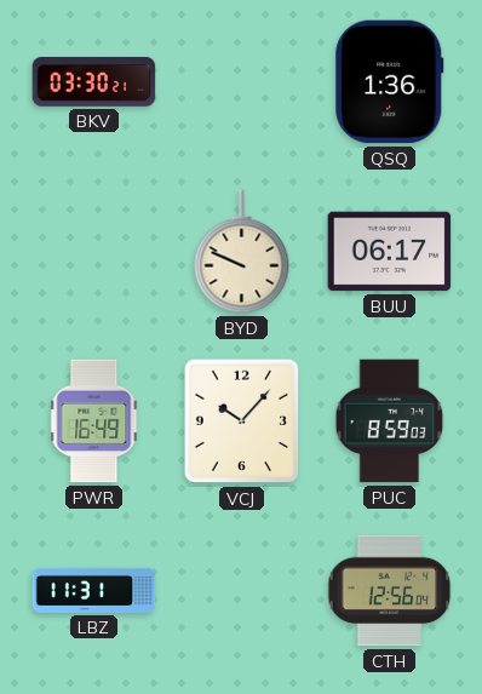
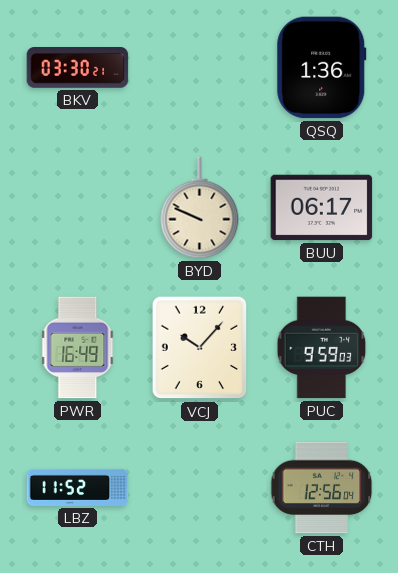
PUC: 8:59 -> 9:59 (322, 348)
LBZ: 11:31 -> 11:52 (78, 487)
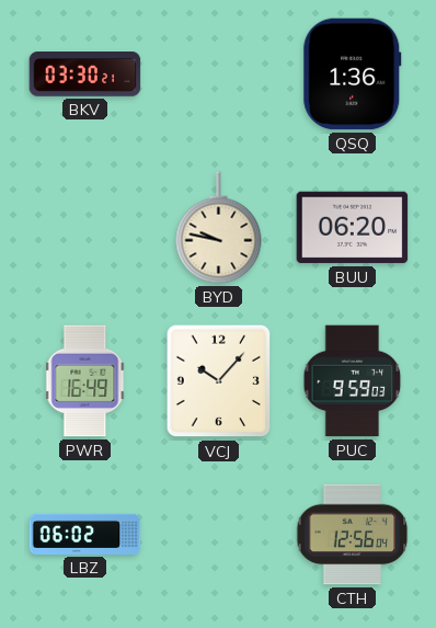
BYD: 9:49 -> 9:47 (219, 228)
BUU: 06:17 -> 06:20 (353, 228)
LBZ: 11:52 -> 06:02 (85, 534)
